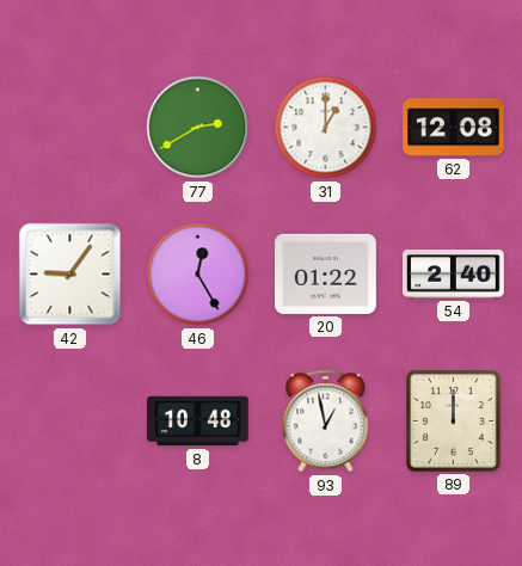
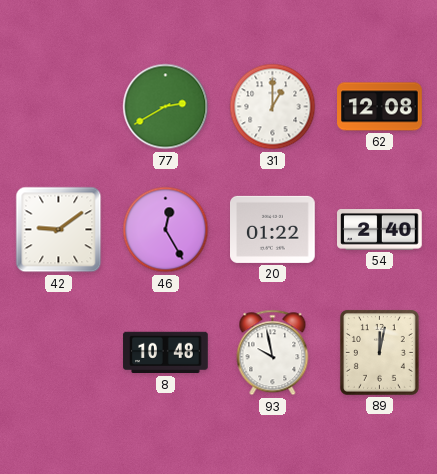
42: 9:06 -> 9:09 (59, 230)
93: 12:58 -> 9:58 (273, 353)
89: 12:00 -> 12:02 (379, 352)
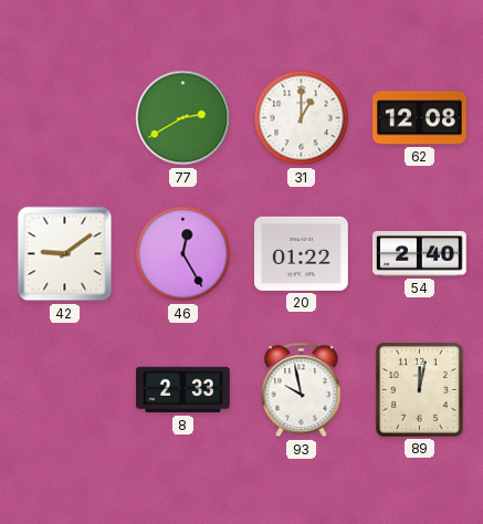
8: 10:48 -> 2:33 (183, 390)
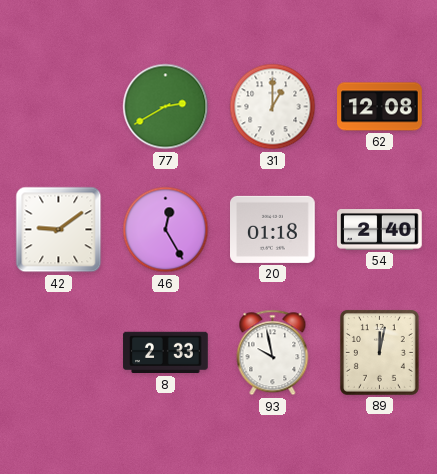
20: 01:22 -> 01:18 (273, 229)
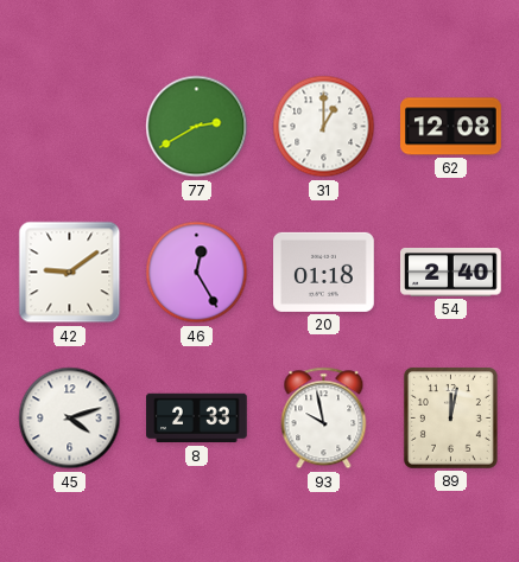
45: none -> 4:12 (70, 419)
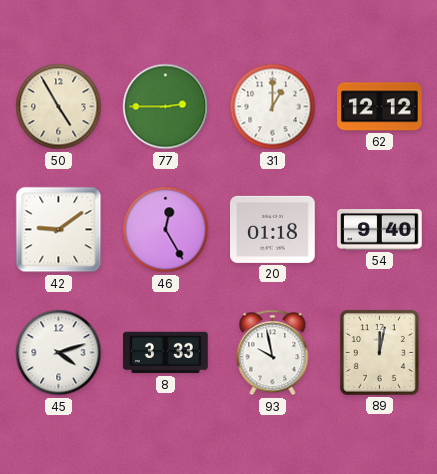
50: none -> 4:55 (59, 107)
77: 2:40 -> 2:45 (166, 107)
62: 12:08 -> 12:12 (380, 107)
54: 2:40 -> 9:40 (380, 230)
8: 2:33 -> 3:33 (166, 353)
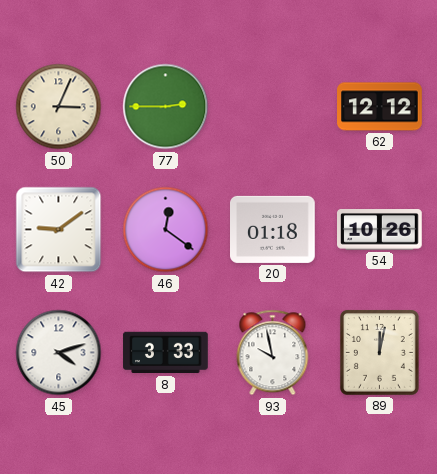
50: 4:55 -> 3:04 (59, 107)
31: 1:00 -> none (273, 107)
46: 12:25 -> 12:21 (166, 230)
54: 9:40 -> 10:26 (380, 230)
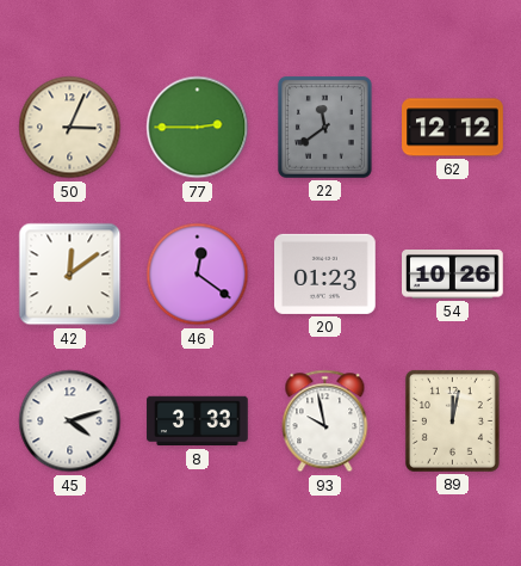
22: none -> 11:39 (324, 127)
42: 9:09 -> 12:09 (70, 275)
20: 01:18 -> 01:23 (325, 273)
